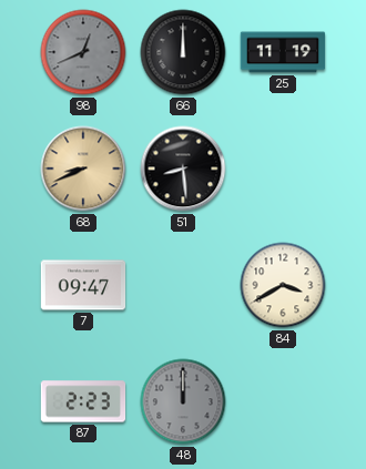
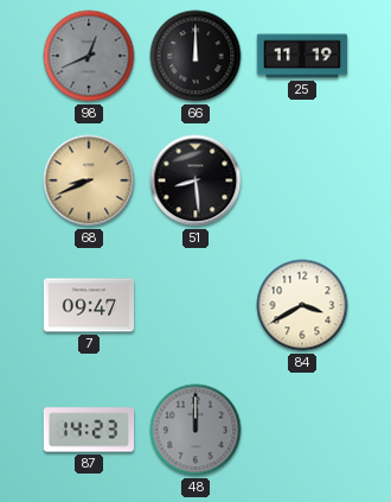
87: 2:23 -> 14:23 (89, 430)
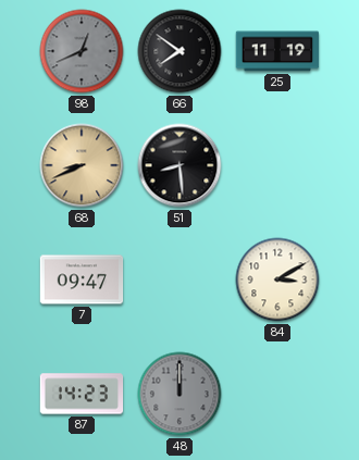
66: 12:00 -> 7:51 (179, 51)
84: 3:40 -> 3:10 (277, 279)
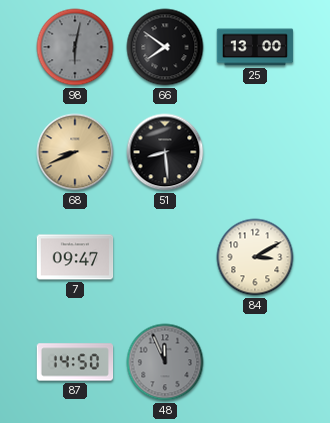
98: 12:41 -> 6:02 (75, 47)
25: 11:19 -> 13:00 (255, 47)
87: 14:23 -> 14:50 (75, 362)
48: 12:00 -> 11:56 (165, 362)
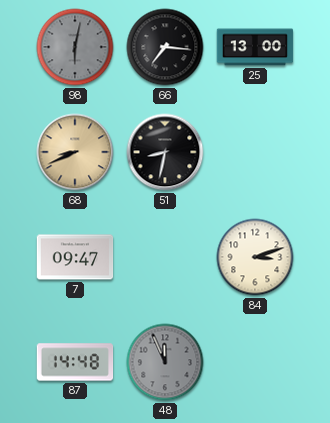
66: 7:51 -> 7:16 (165, 47)
51: 8:29 -> 8:32 (165, 152)
84: 3:10 -> 3:12 (255, 257)
87: 14:50 -> 14:48 (75, 362)
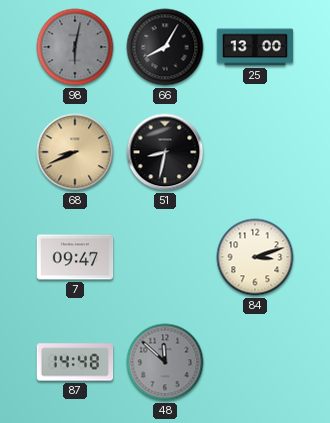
66: 7:16 -> 8:05 (165, 47)
48: 11:56 -> 11:52 (165, 362)
